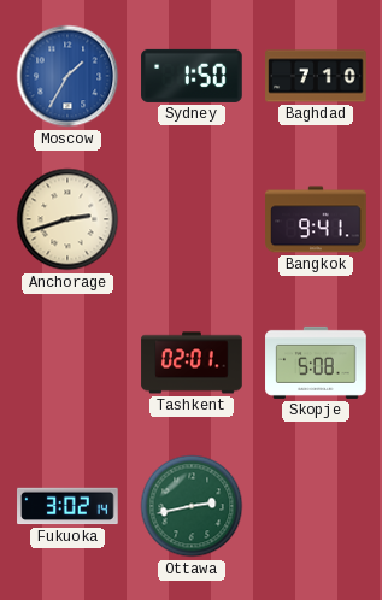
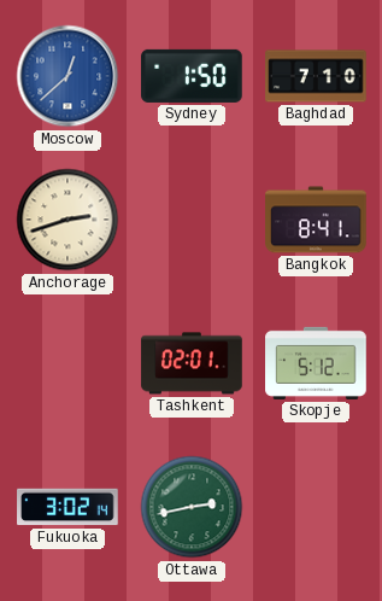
Moscow: 1:35 -> 12:38 (67, 76)
Bangkok: 9:41 -> 8:41 (316, 220)
Skopje: 5:08 -> 5:12 (316, 363)
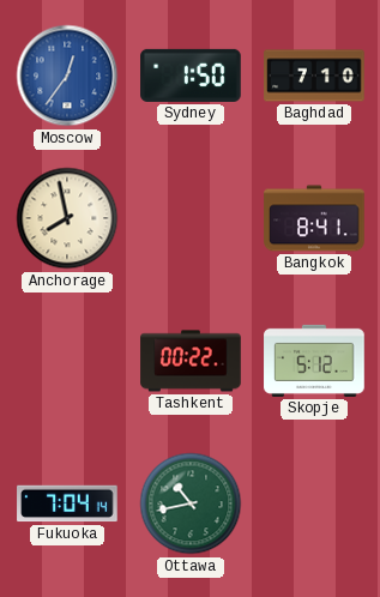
Moscow: 12:38 -> 12:36 (67, 76)
Anchorage: 2:42 -> 7:58 (67, 218)
Tashkent: 02:01 -> 00:22 (191, 361)
Fukuoka: 3:02 -> 7:04 (67, 503)
Ottawa: 2:43 -> 10:43 (191, 503)
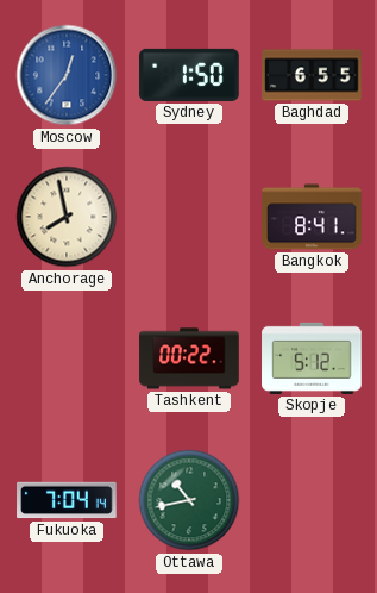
Baghdad: 7:10 -> 6:55 (312, 75)
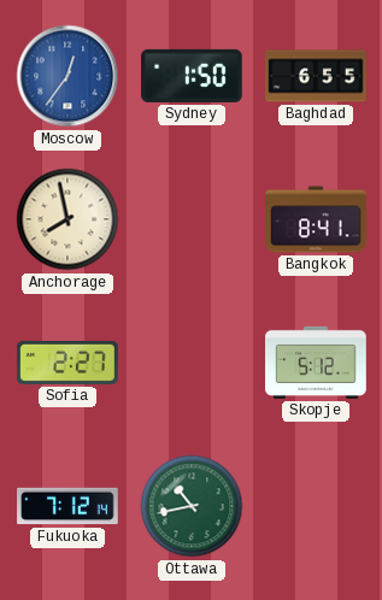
Sofia: none -> 2:27 (67, 363)
Tashkent: 00:22 -> none (189, 358)
Fukuoka: 7:04 -> 7:12 (67, 506)
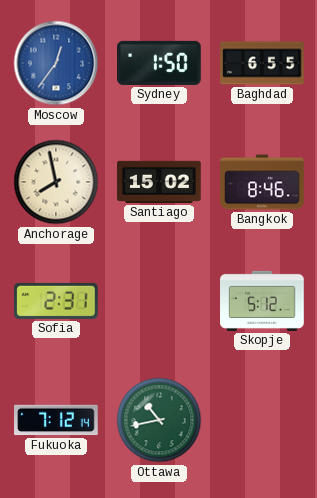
Santiago: none -> 15:02 (159, 182)
Bangkok: 8:41 -> 8:46 (262, 182)
Sofia: 2:27 -> 2:31 (56, 301)
